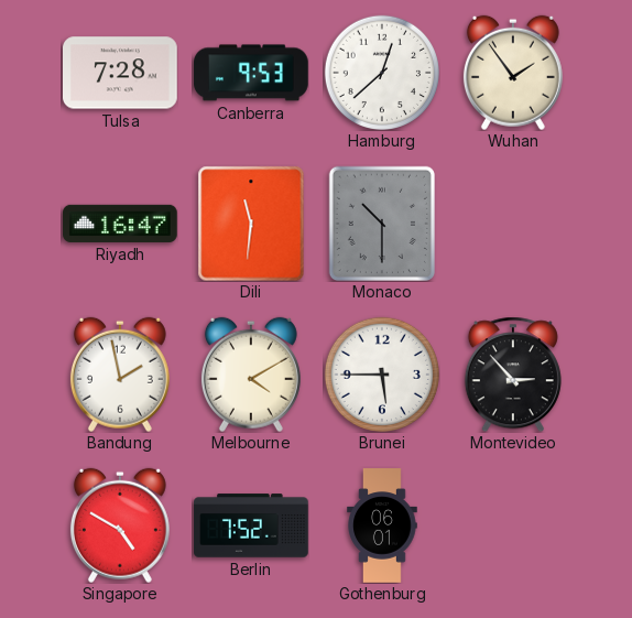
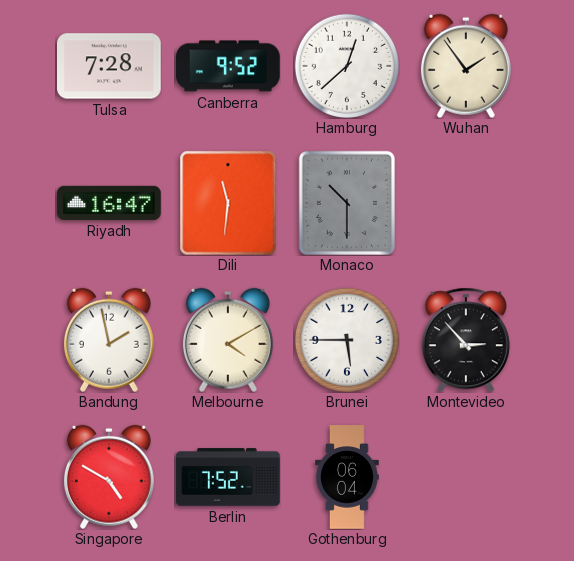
Canberra: 9:53 -> 9:52 (228, 66)
Gothenburg: 06:01 -> 06:04 (347, 477)
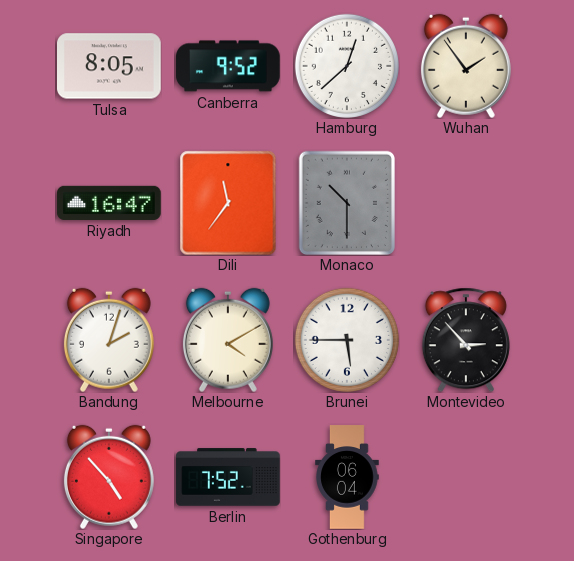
Tulsa: 7:28 -> 8:05 (109, 66)
Dili: 11:31 -> 11:36 (228, 203)
Bandung: 1:58 -> 2:03 (109, 340)
Singapore: 4:50 -> 4:53 (109, 477)
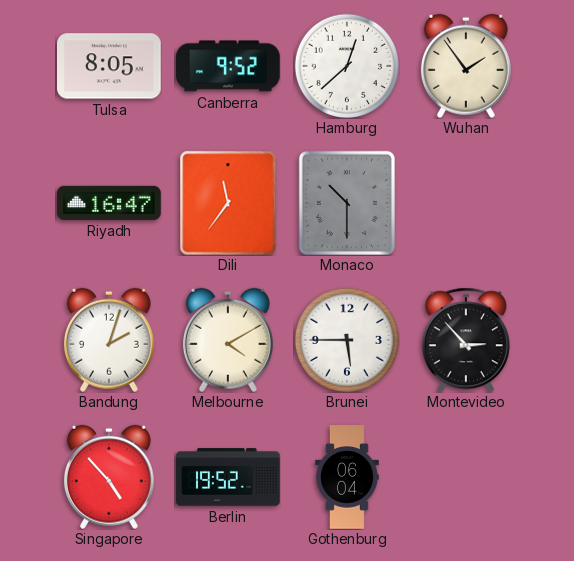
Berlin: 7:52 -> 19:52 (228, 477)
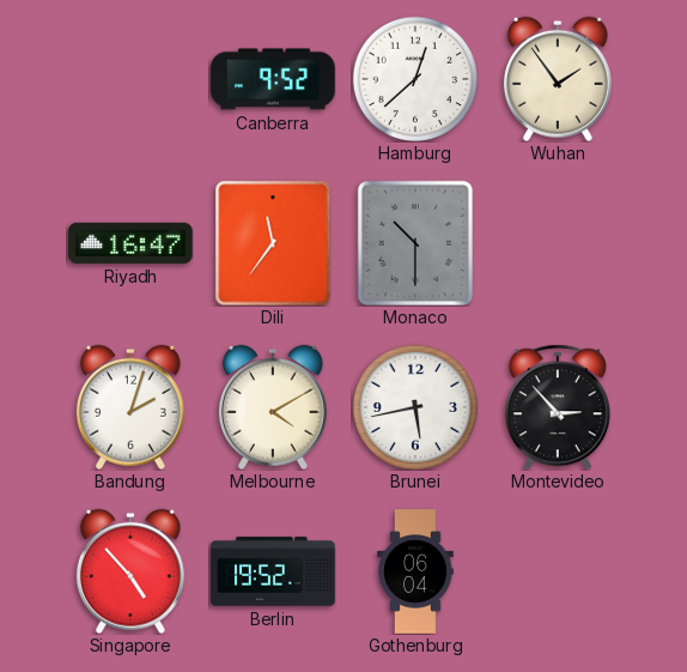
Tulsa: 8:05 -> none (109, 66)
Brunei: 5:45 -> 5:43 (415, 407)
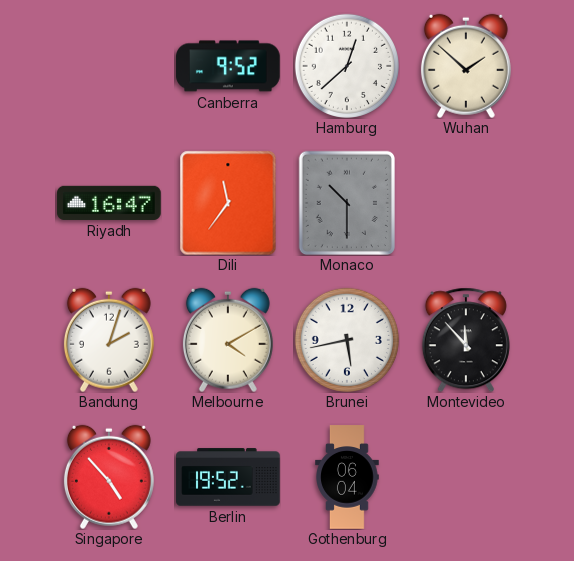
Wuhan: 1:54 -> 1:52 (466, 66)
Montevideo: 2:53 -> 11:53 (466, 340)
